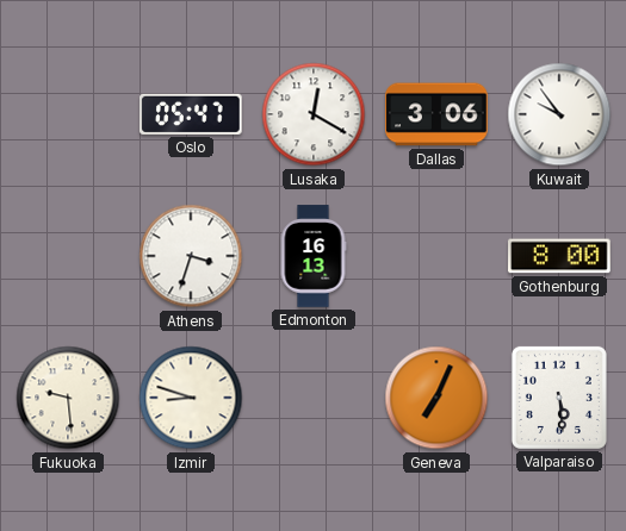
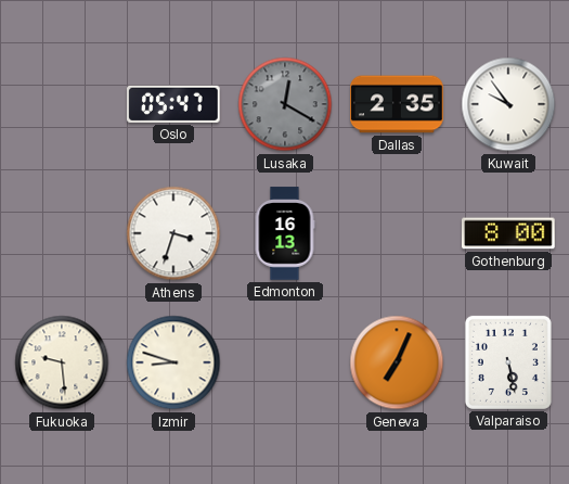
Lusaka dial: white -> grey (285, 104)
Dallas: 3:06 -> 2:35 (397, 104)
Valparaiso: 5:29 -> 5:28 (508, 362)
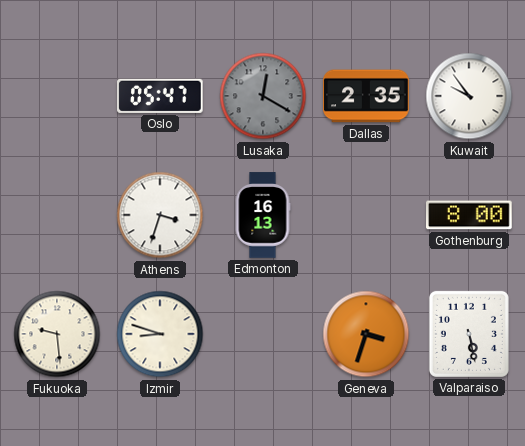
Geneva: 7:04 -> 3:33 (366, 334)
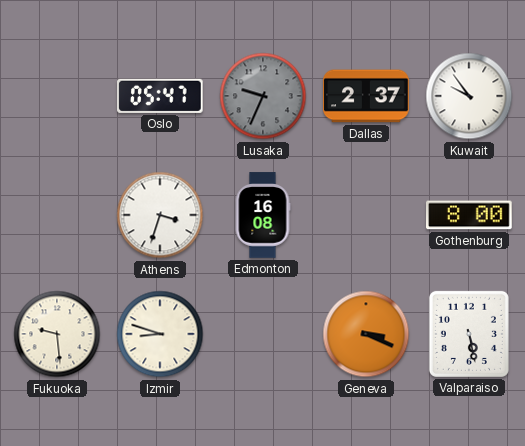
Lusaka: 12:20 -> 9:34 (263, 96)
Dallas: 2:35 -> 2:37 (366, 96)
Edmonton: 16:13 -> 16:08 (263, 215)
Geneva: 3:33 -> 3:19 (366, 334)
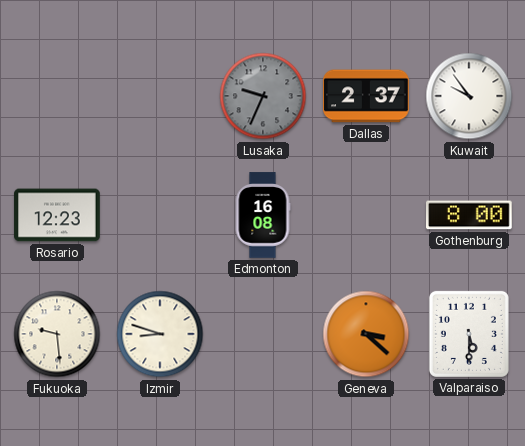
Oslo: 05:47 -> none (161, 96)
Rosario: none -> 12:23 (57, 215)
Athens: 3:33 -> none (160, 215)
Geneva: 3:19 -> 3:22 (366, 334)
Valparaiso: 5:28 -> 5:30 (469, 334)
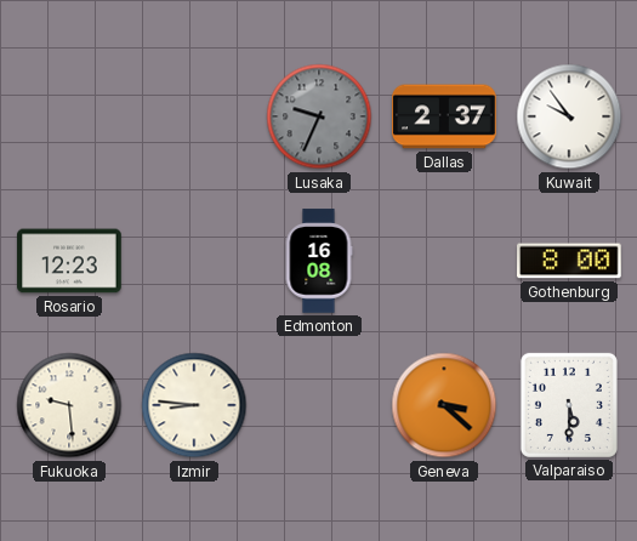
Izmir: 8:48 -> 8:46 (194, 405)
